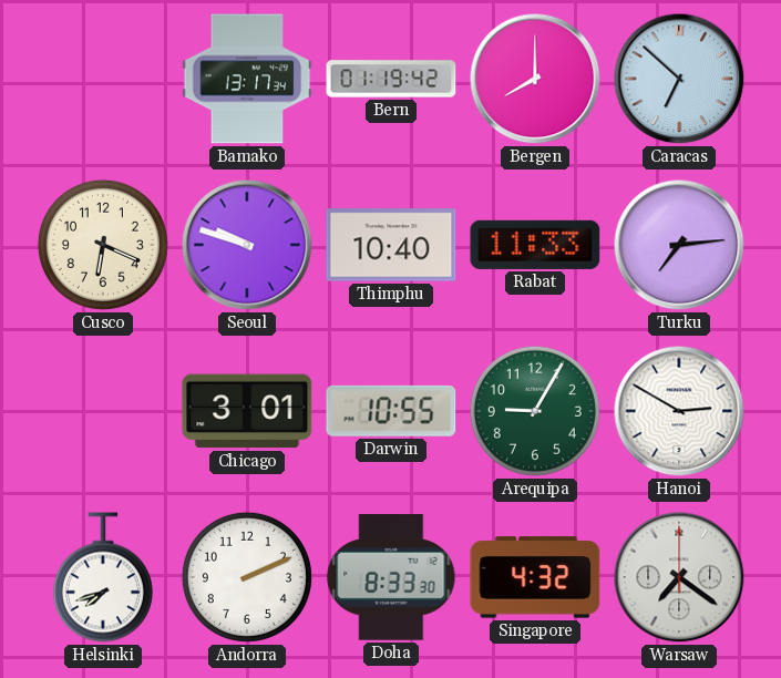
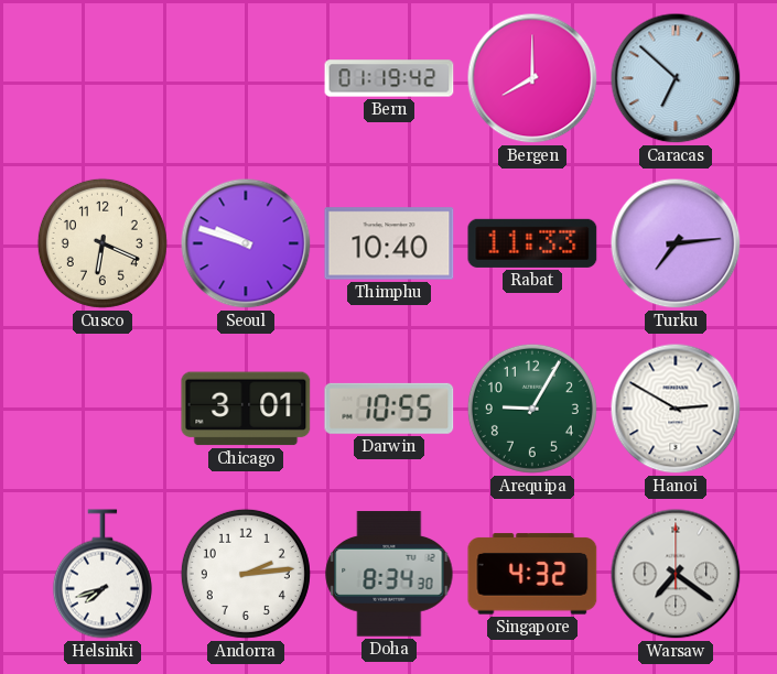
Bamako: 13:17 -> none (247, 79)
Andorra: 2:11 -> 2:14 (246, 574)
Doha: 8:33 -> 8:34 (389, 574)
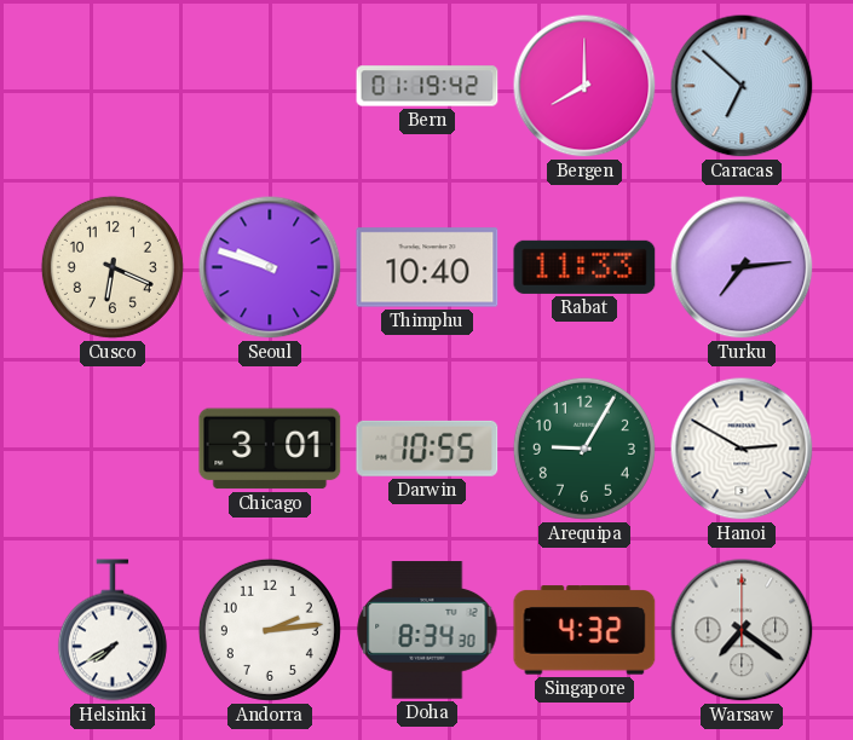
Helsinki: 7:42 -> 7:40 (113, 630)
